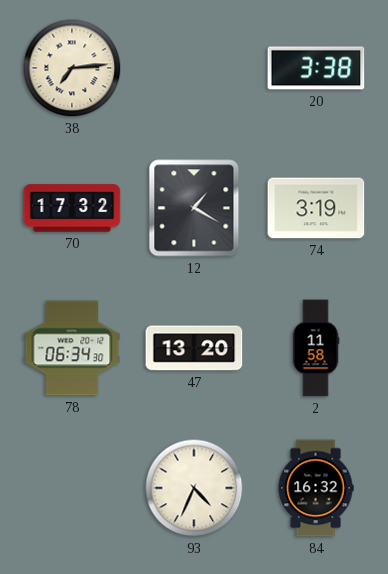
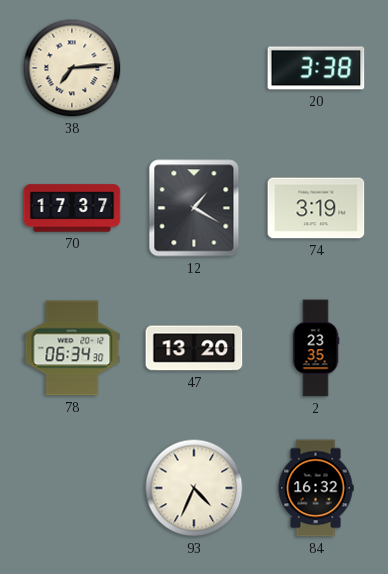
70: 17:32 -> 17:37 (72, 208)
2: 11:58 -> 23:35 (316, 348)
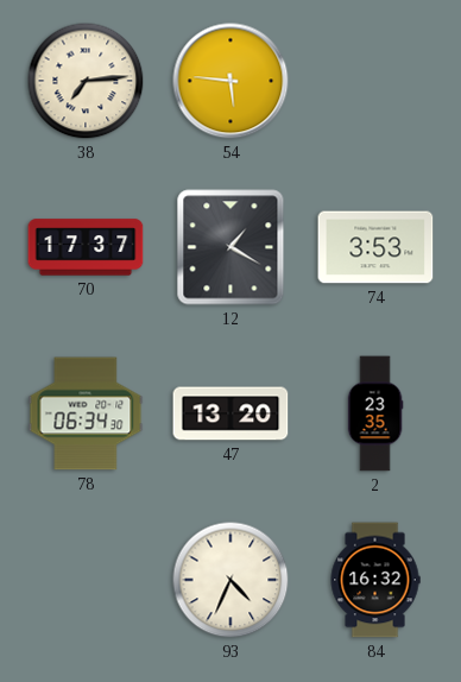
54: none -> 5:46 (230, 81)
20: 3:38 -> none (316, 68)
74: 3:19 -> 3:53 (375, 247)
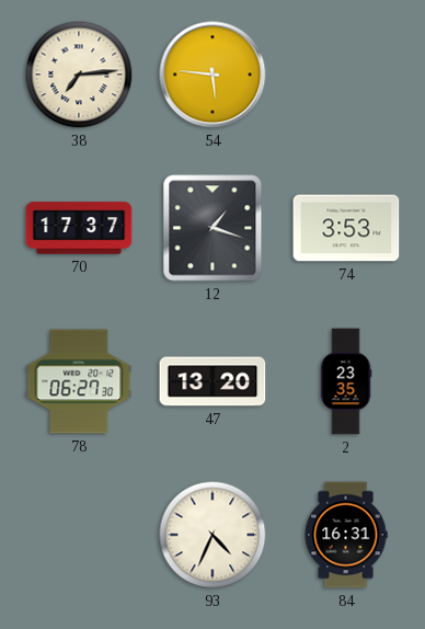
12: 1:20 -> 1:18 (213, 228)
78: 06:34 -> 06:27 (79, 381)
84: 16:32 -> 16:31 (346, 535)
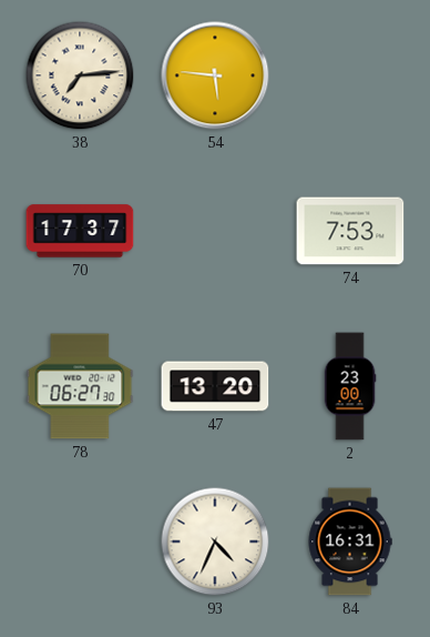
12: 1:18 -> none (213, 228)
74: 3:53 -> 7:53 (350, 231)
2: 23:35 -> 23:00 (350, 386)
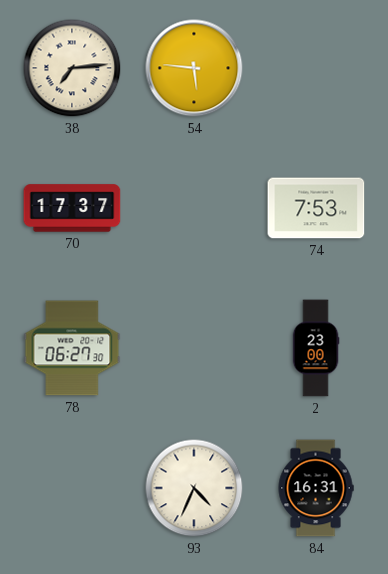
47: 13:20 -> none (215, 386)
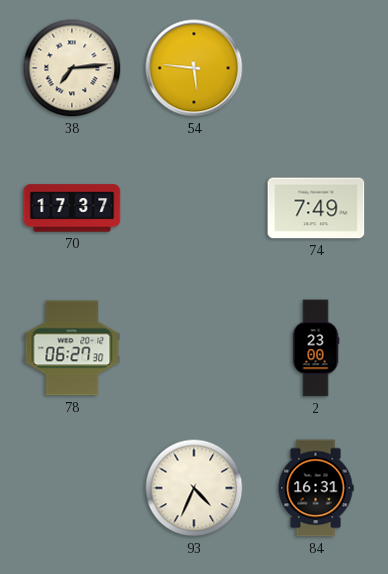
74: 7:53 -> 7:49 (316, 208)
